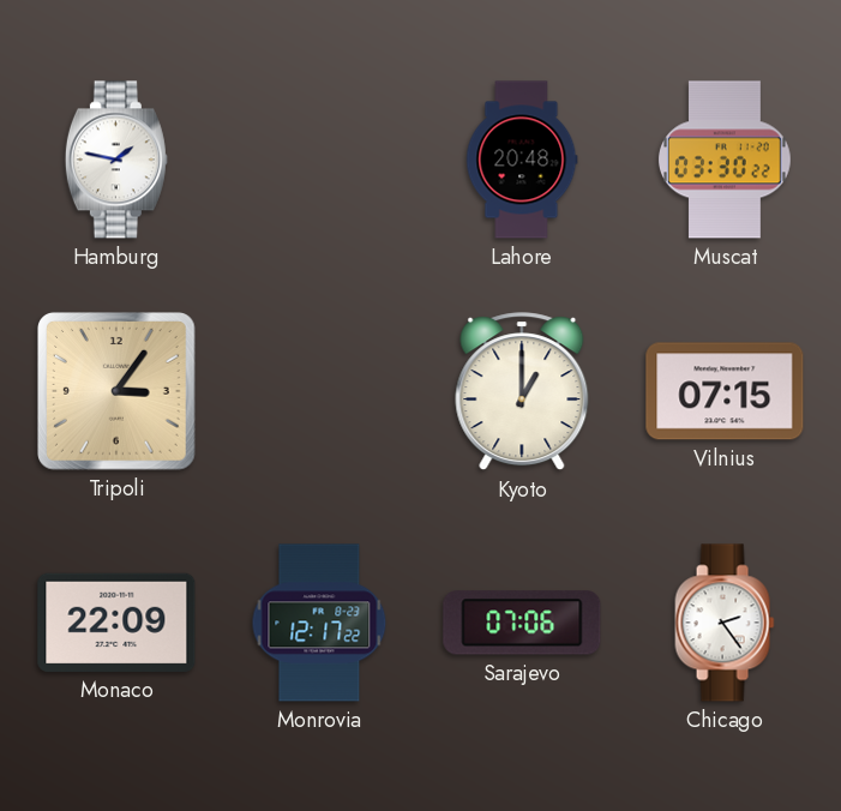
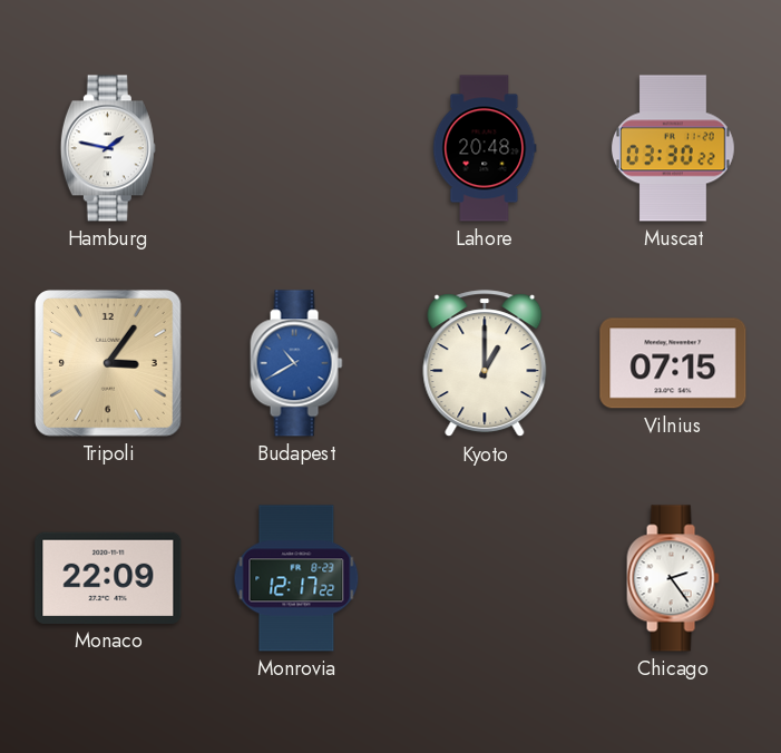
Budapest: none -> 10:40 (296, 363)
Sarajevo: 07:06 -> none (522, 623)
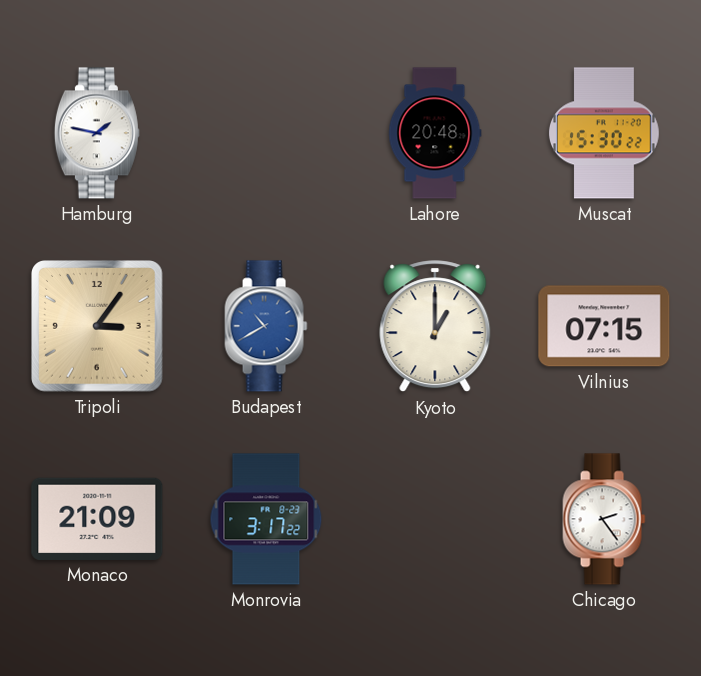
Muscat: 03:30 -> 15:30 (604, 133)
Monaco: 22:09 -> 21:09 (97, 519)
Monrovia: 12:17 -> 3:17 (266, 519)
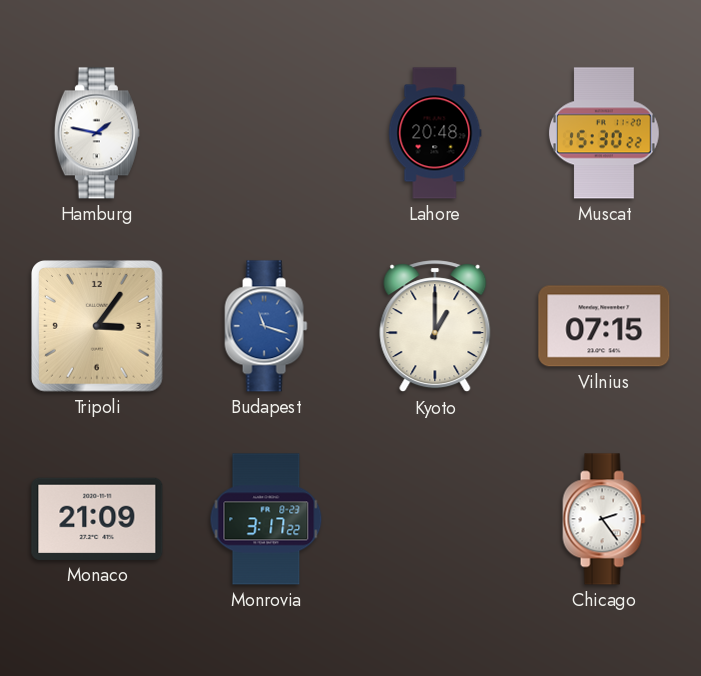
Budapest: 10:40 -> 11:18 (266, 326)
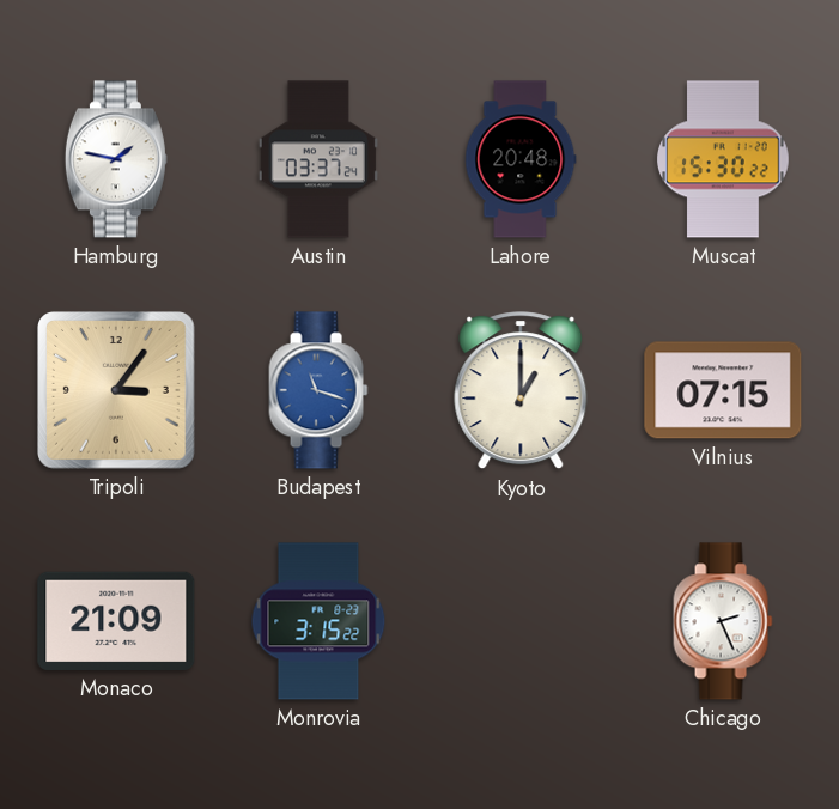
Austin: none -> 03:37 (318, 159)
Monrovia: 3:17 -> 3:15 (318, 621)
Chicago: 2:24 -> 2:26 (723, 621)
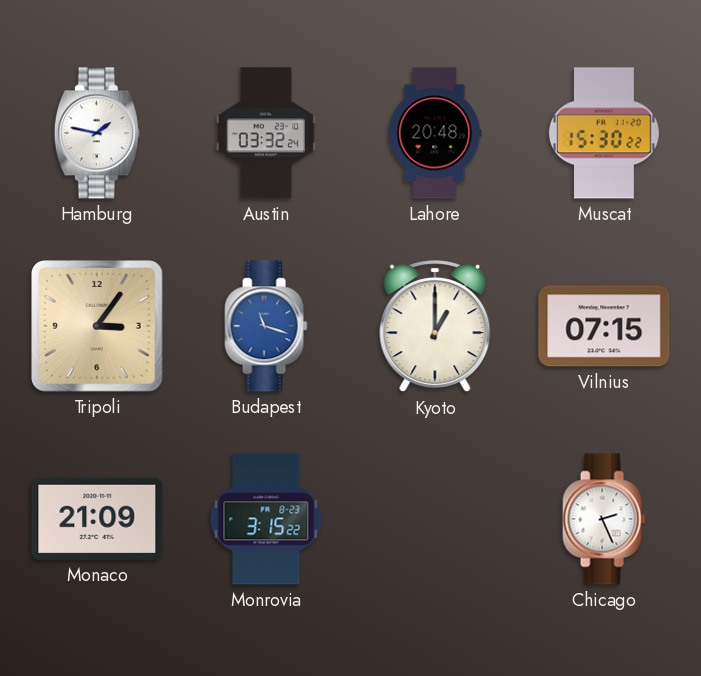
Austin: 03:37 -> 03:32 (266, 133)
